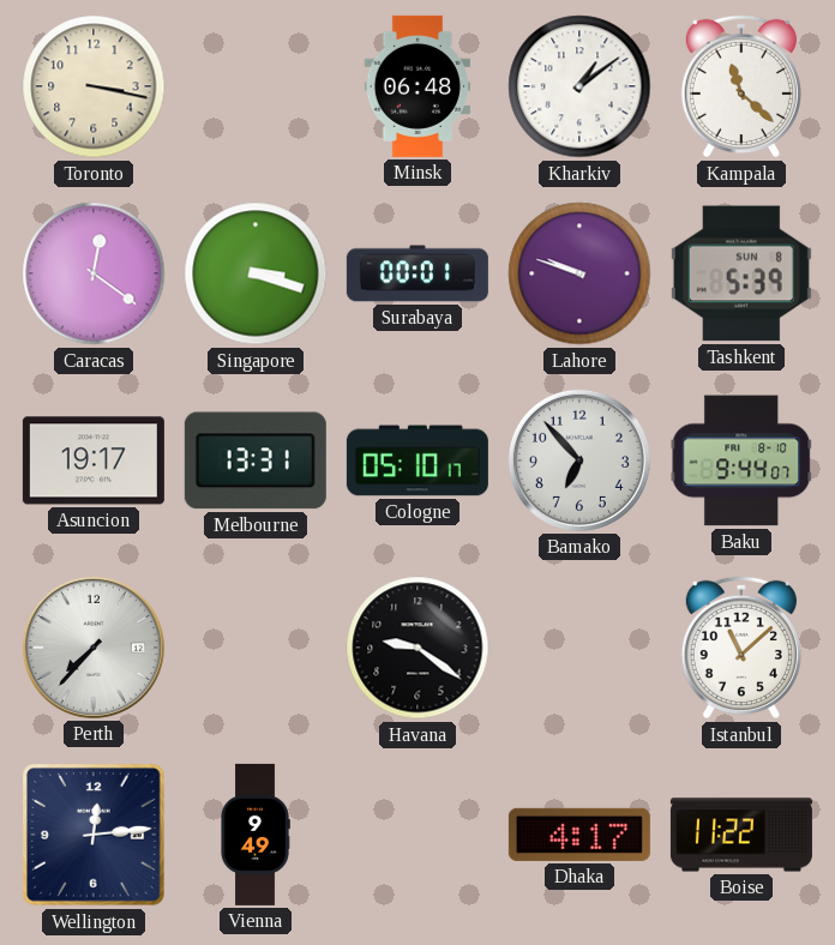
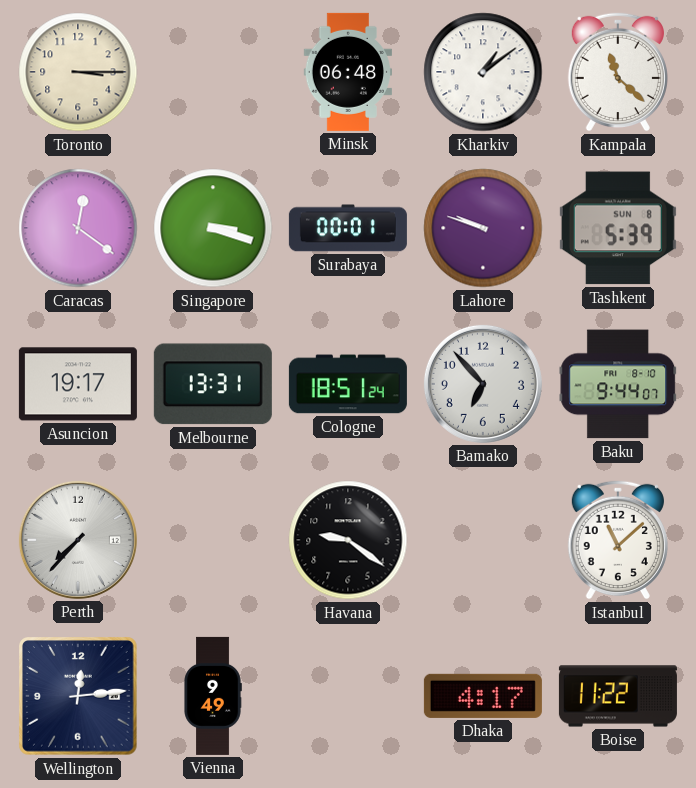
Toronto: 3:17 -> 3:15 (78, 72)
Cologne: 05:10 -> 18:51 (348, 384)
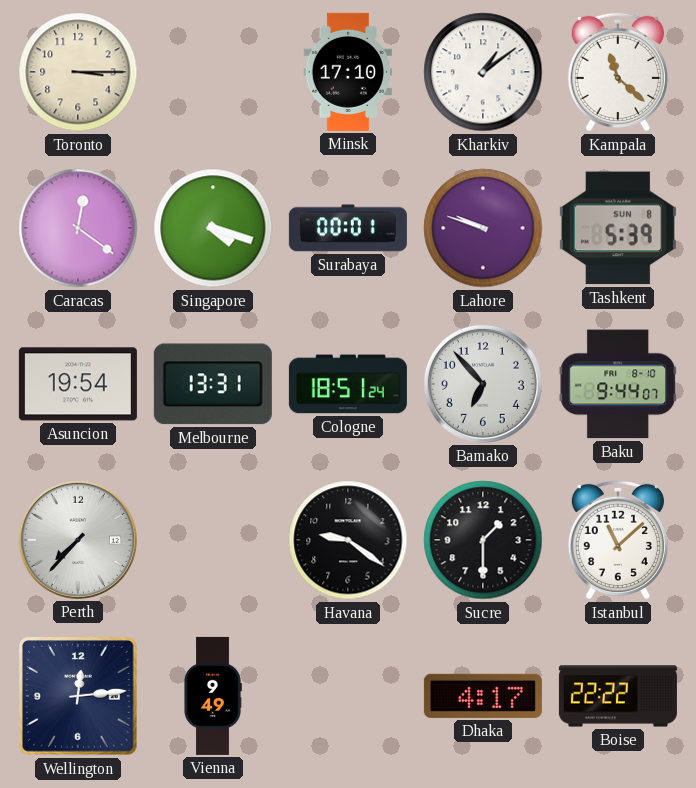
Minsk: 06:48 -> 17:10 (347, 72)
Singapore: 3:18 -> 4:18 (213, 228)
Asuncion: 19:17 -> 19:54 (78, 384)
Sucre: none -> 1:30 (483, 540)
Boise: 11:22 -> 22:22 (618, 696)
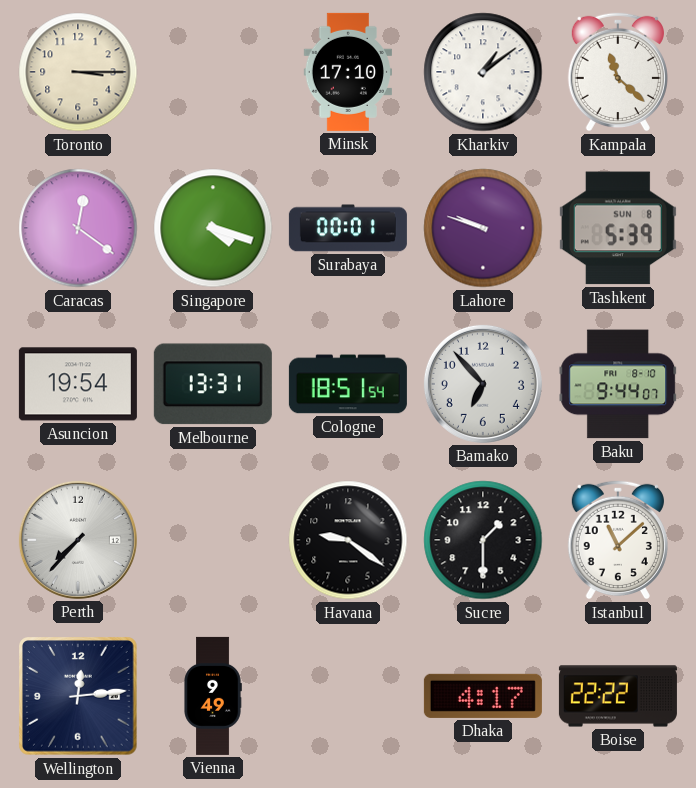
Cologne: 18:51:24 -> 18:51:54 (348, 384)
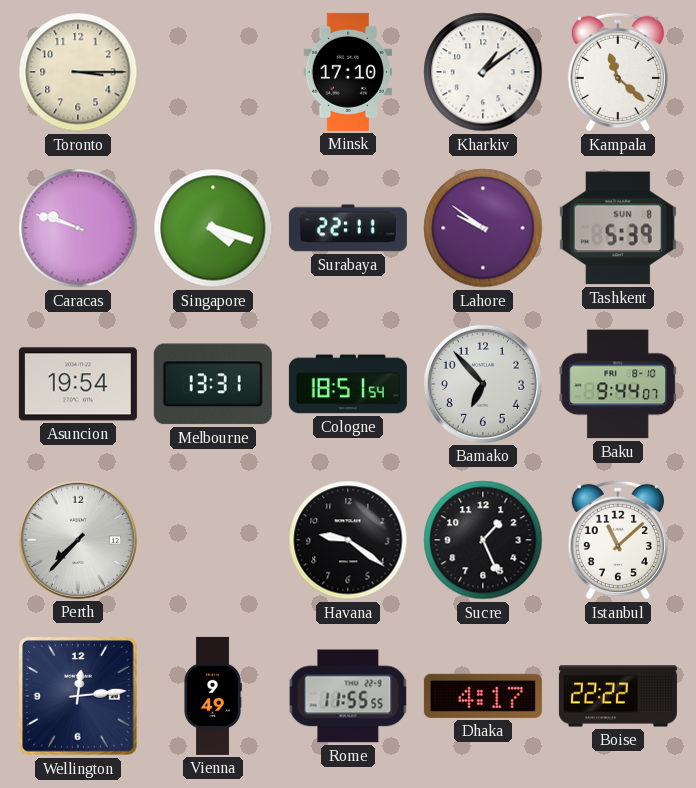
Caracas: 12:21 -> 9:48 (78, 228)
Surabaya: 00:01 -> 22:11 (348, 228)
Lahore: 9:48 -> 9:51 (483, 228)
Sucre: 1:30 -> 1:26 (483, 540)
Rome: none -> 11:55 (348, 696)
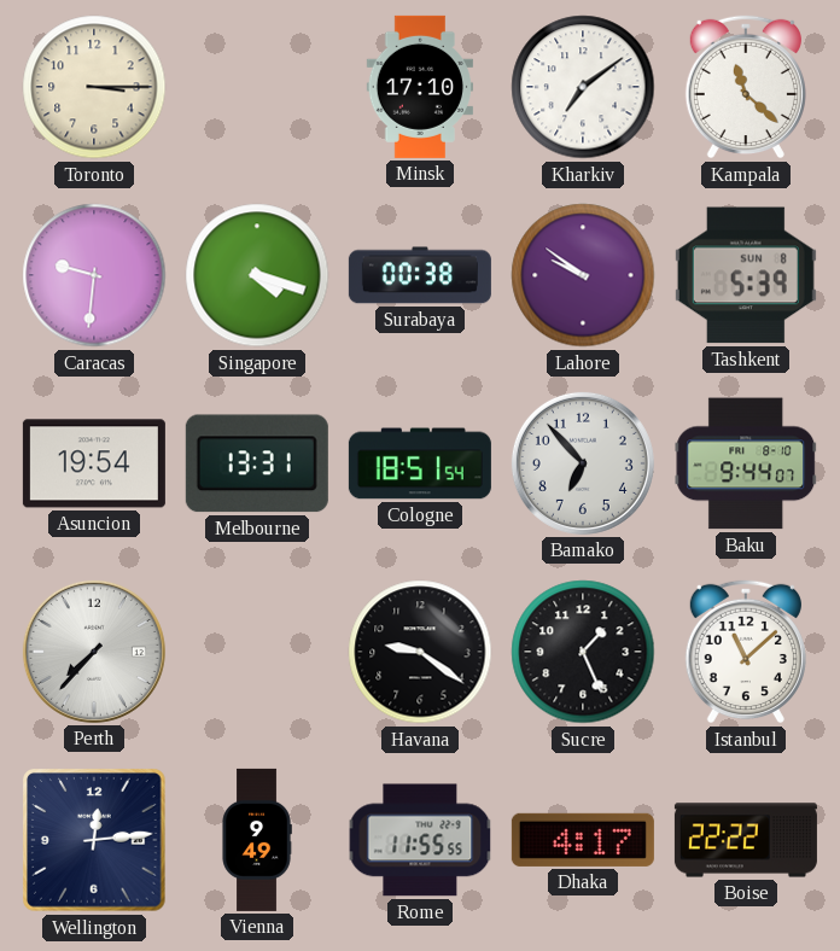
Kharkiv: 1:09 -> 7:09 (583, 87)
Caracas: 9:48 -> 9:31 (94, 275)
Surabaya: 22:11 -> 00:38 (420, 275)
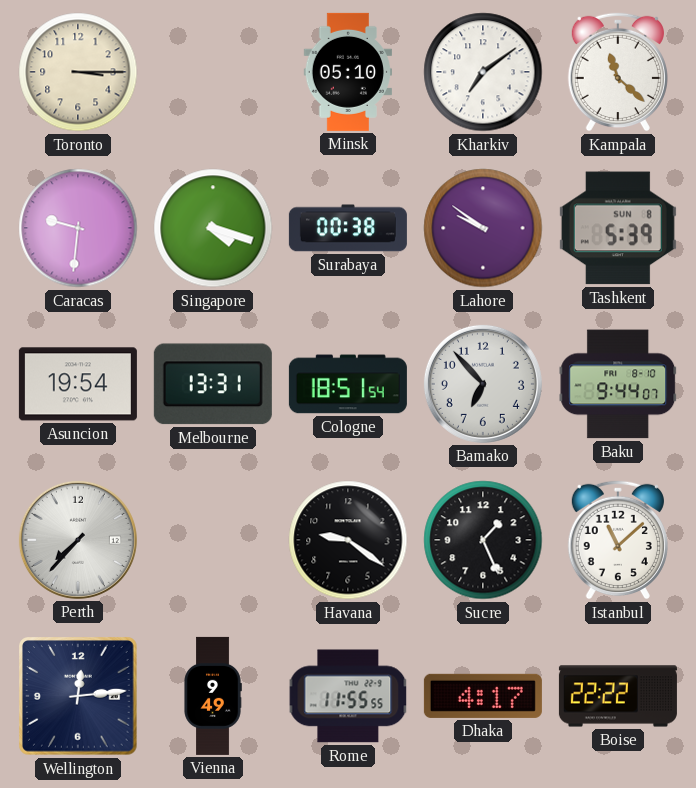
Minsk: 17:10 -> 05:10 (347, 72)
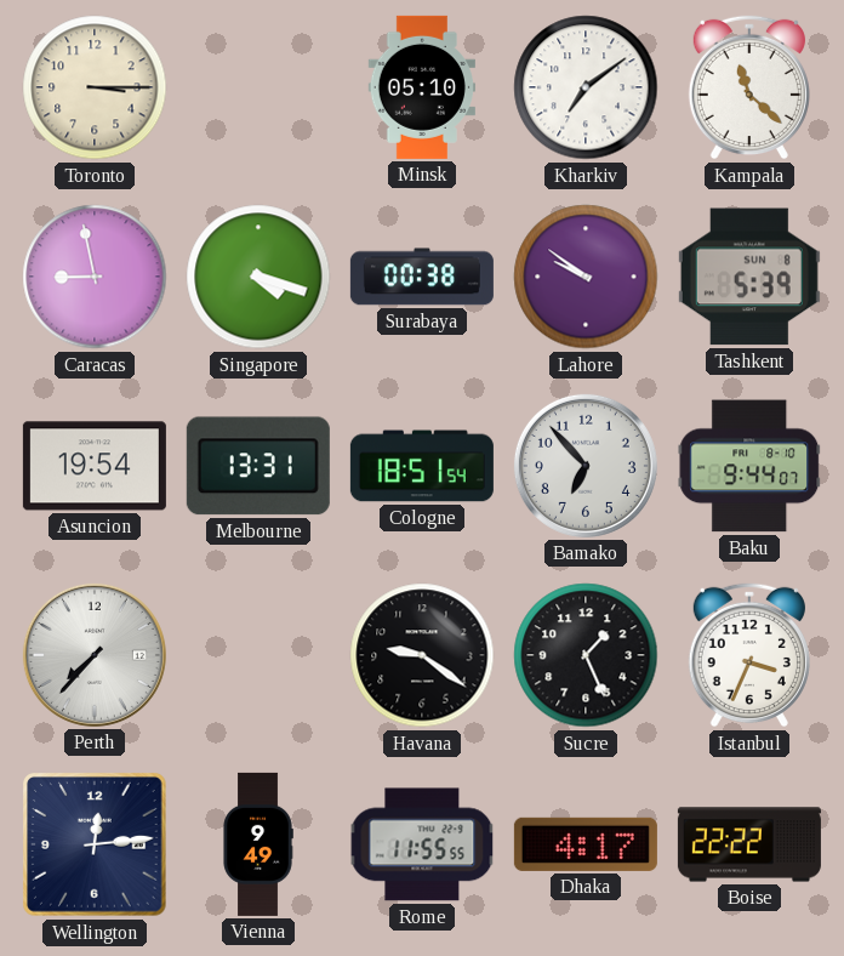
Caracas: 9:31 -> 8:58 (95, 277)
Istanbul: 11:08 -> 3:34 (749, 655)
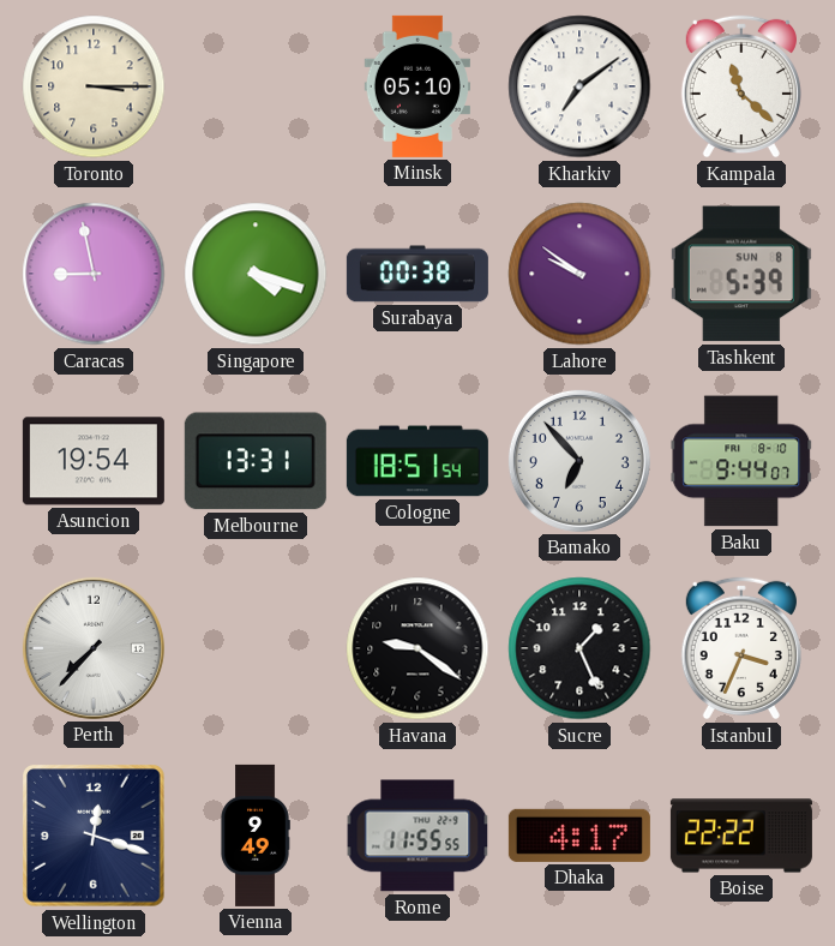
Wellington: 12:14 -> 12:18 (94, 836)
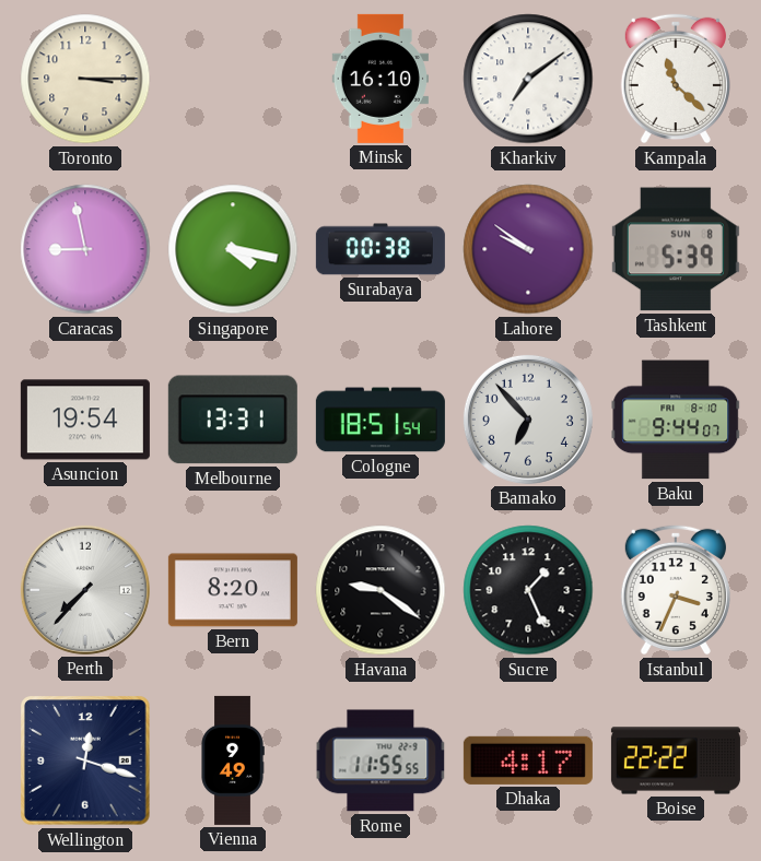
Minsk: 05:10 -> 16:10 (379, 79)
Singapore: 4:18 -> 4:17 (233, 249)
Bern: none -> 8:20 (233, 590)
